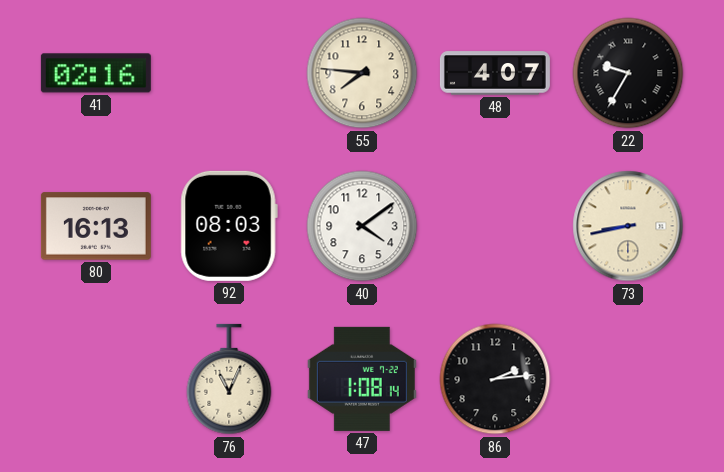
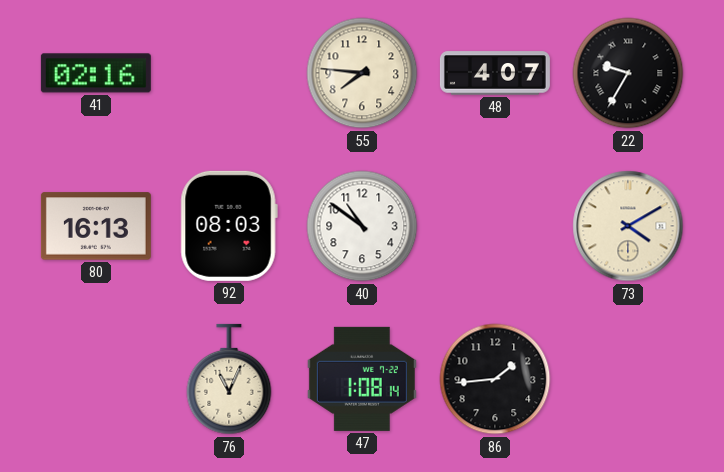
40: 4:09 -> 10:51 (362, 226)
73: 8:43 -> 4:10 (628, 226)
86: 2:14 -> 1:44 (495, 379)
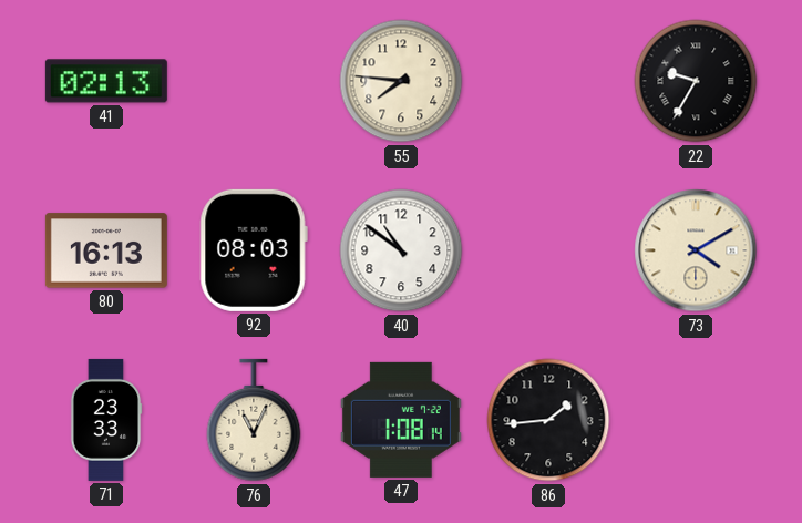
41: 02:16 -> 02:13 (106, 81)
48: 4:07 -> none (495, 73)
71: none -> 23:33 (106, 420)
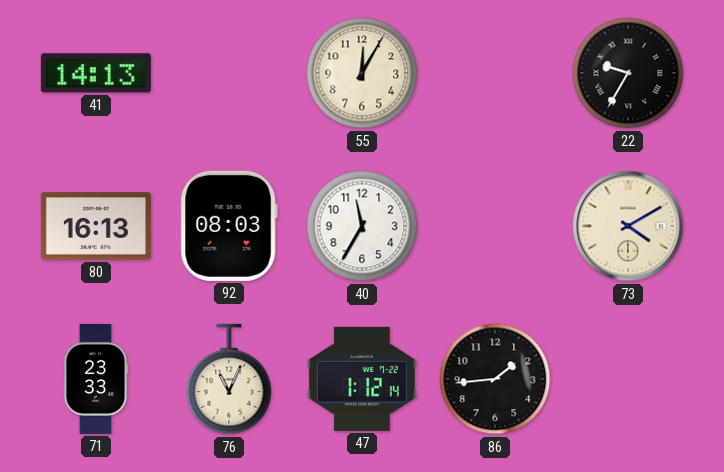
41: 02:13 -> 14:13 (96, 73)
55: 7:46 -> 12:05 (362, 73)
40: 10:51 -> 11:35 (362, 226)
47: 1:08 -> 1:12 (362, 379)
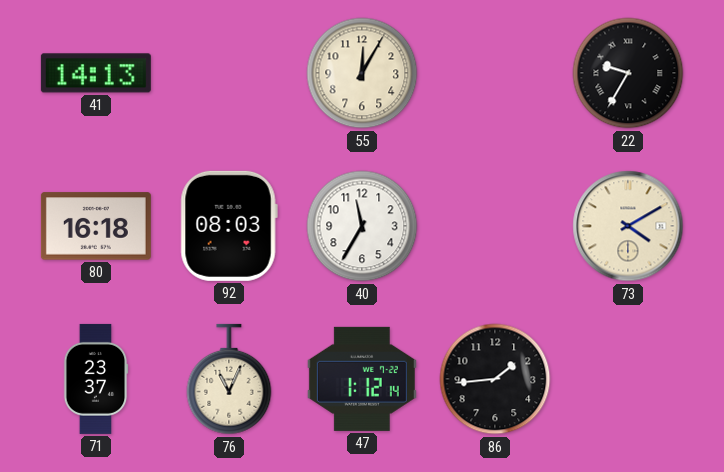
80: 16:13 -> 16:18 (96, 226)
71: 23:33 -> 23:37 (96, 379)
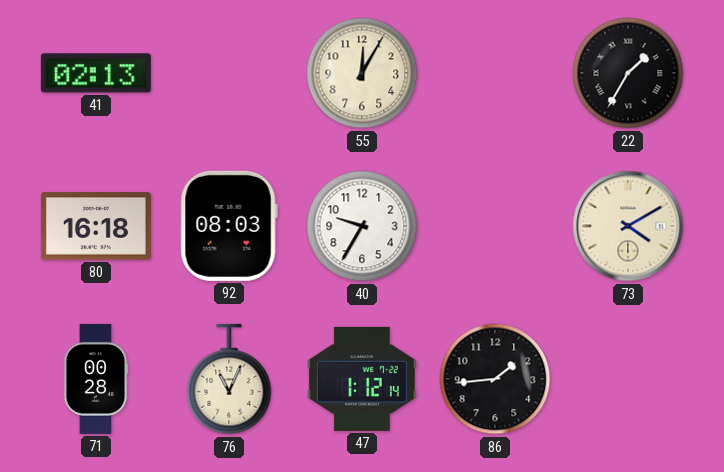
41: 14:13 -> 02:13 (96, 73)
22: 9:35 -> 1:35 (628, 73)
40: 11:35 -> 9:35 (362, 226)
71: 23:37 -> 00:28 (96, 379)
